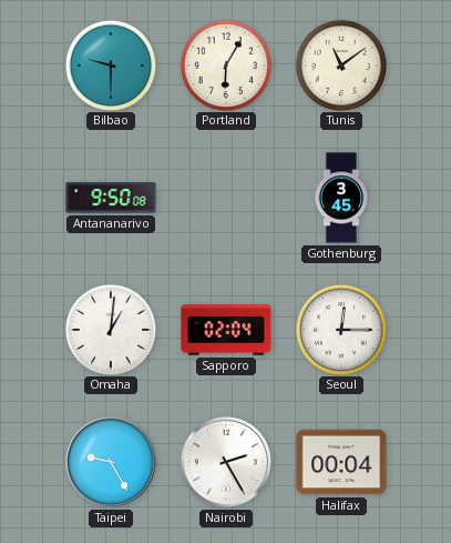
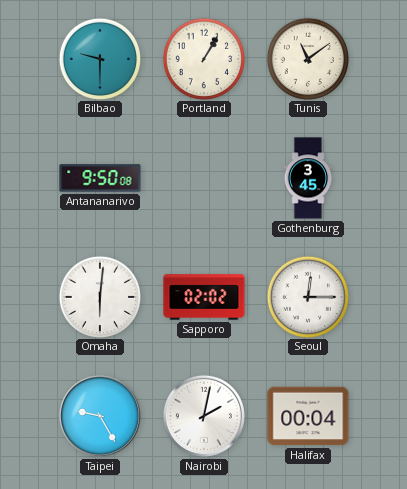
Portland: 6:05 -> 1:05 (203, 58)
Omaha: 1:01 -> 6:01 (99, 296)
Sapporo: 02:04 -> 02:02 (204, 297)
Nairobi: 2:25 -> 2:02 (204, 416)
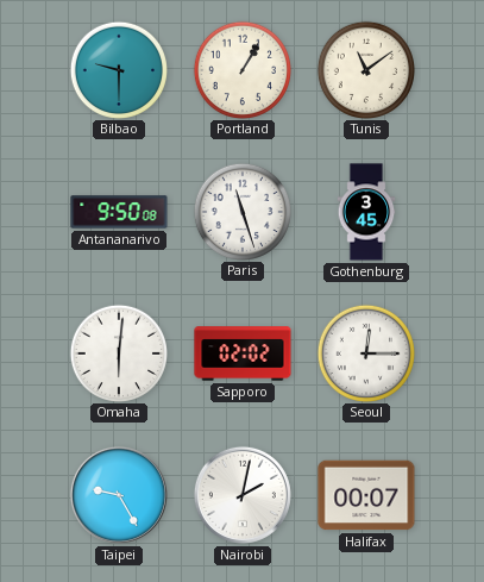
Paris: none -> 11:27 (241, 211)
Halifax: 00:04 -> 00:07 (366, 495)
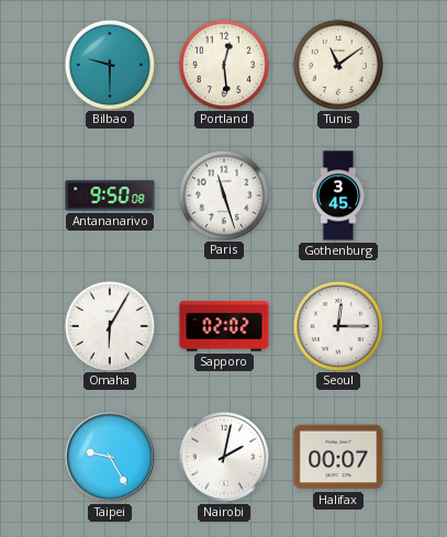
Portland: 1:05 -> 12:29 (223, 64)
Omaha: 6:01 -> 6:05 (109, 325)
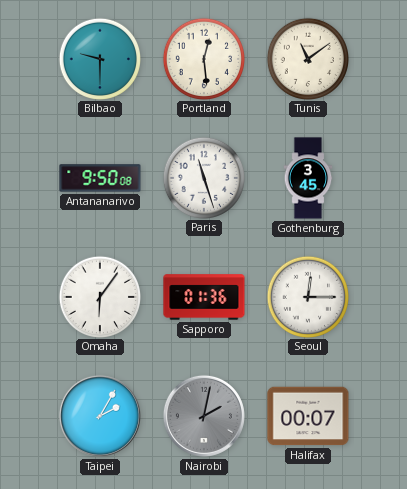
Omaha: 6:05 -> 6:06 (99, 296)
Sapporo: 02:02 -> 01:36 (204, 297)
Taipei: 9:25 -> 2:05 (100, 416)
Nairobi dial: white -> grey (204, 416)
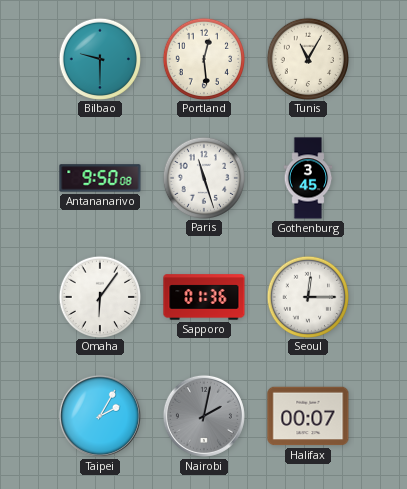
Tunis: 11:09 -> 11:05 (307, 58)
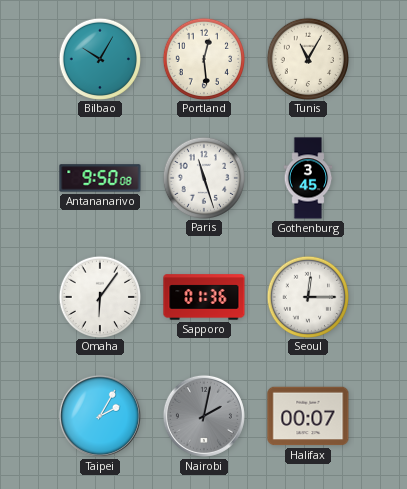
Bilbao: 9:30 -> 10:05 (99, 58)
